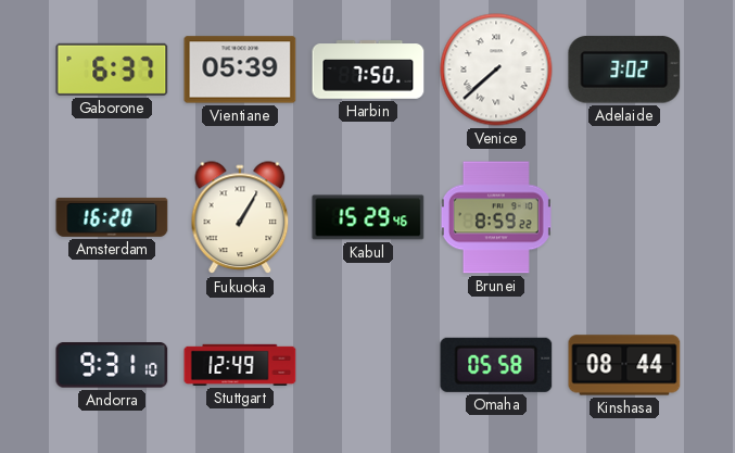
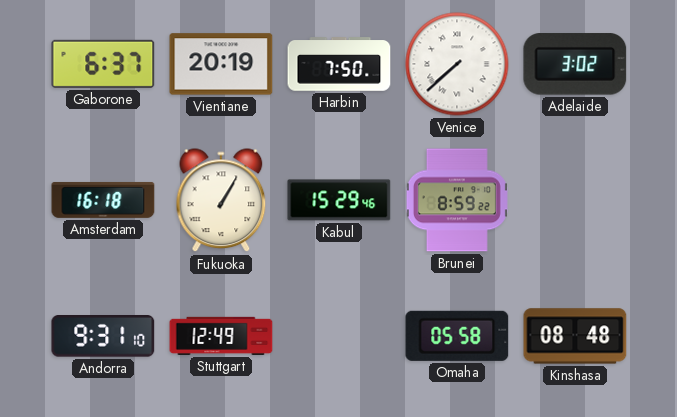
Vientiane: 05:39 -> 20:19 (221, 64)
Amsterdam: 16:20 -> 16:18 (103, 200)
Kinshasa: 08:44 -> 08:48 (575, 336)
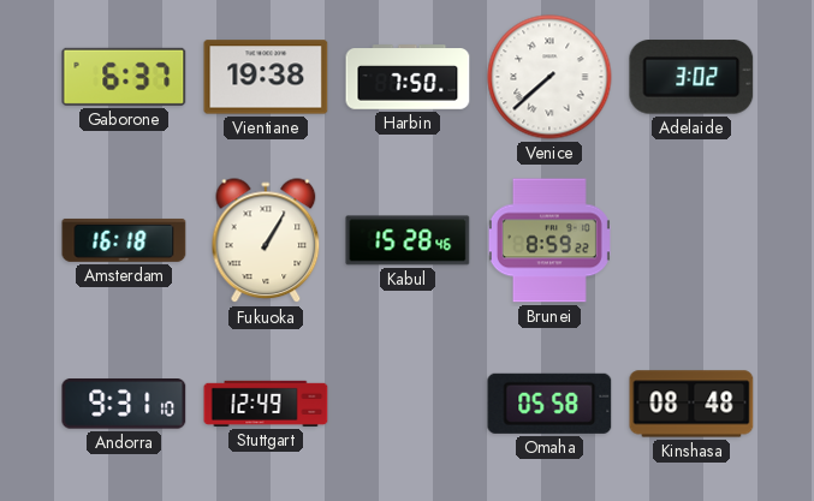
Vientiane: 20:19 -> 19:38 (266, 77)
Kabul: 15:29 -> 15:28 (408, 240)
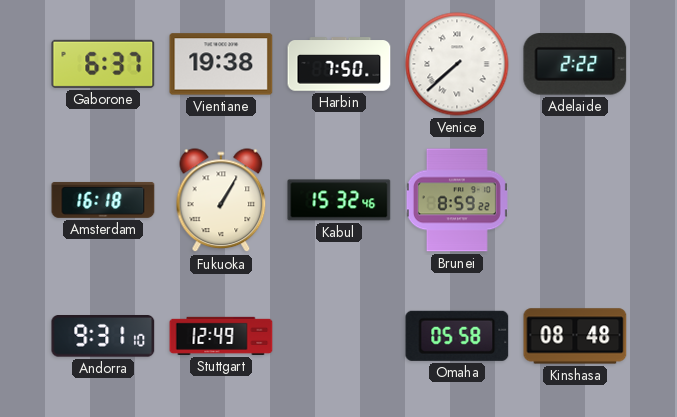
Adelaide: 3:02 -> 2:22 (575, 64)
Kabul: 15:28 -> 15:32 (339, 200)
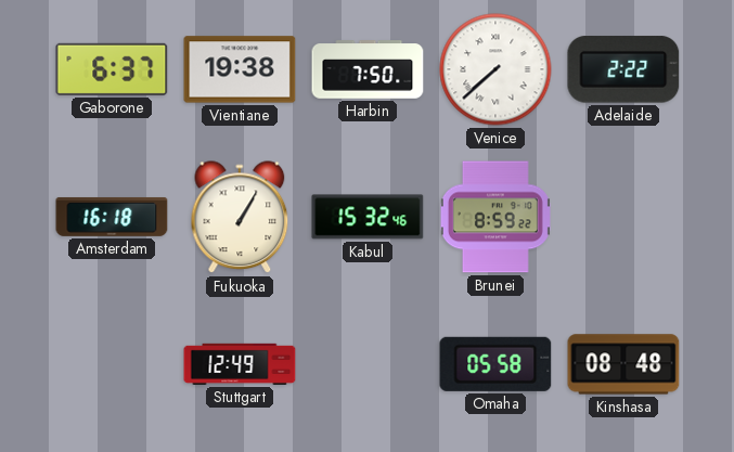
Andorra: 9:31 -> none (103, 336)
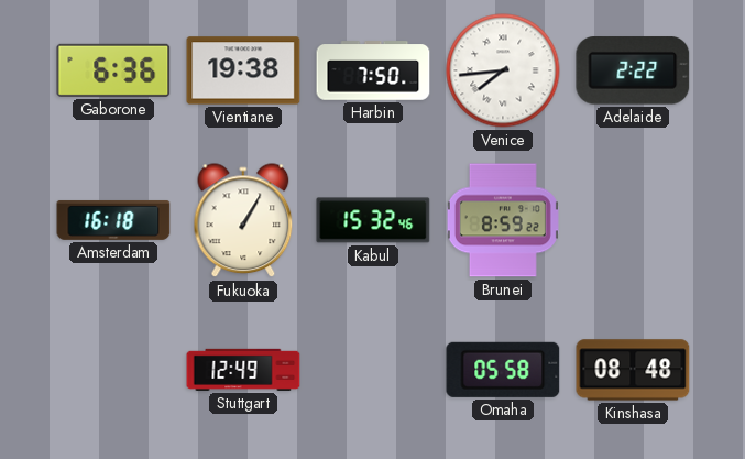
Gaborone: 6:37 -> 6:36 (113, 70)
Venice: 7:38 -> 7:44 (503, 70)
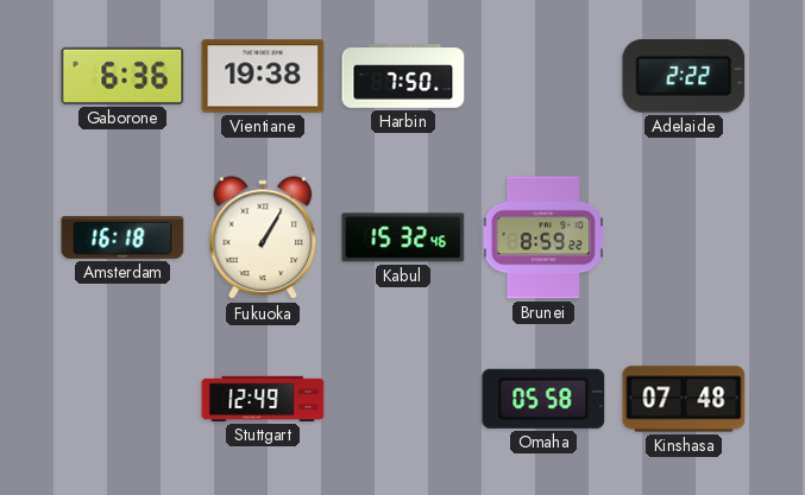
Venice: 7:44 -> none (503, 70)
Kinshasa: 08:48 -> 07:48 (684, 399)
